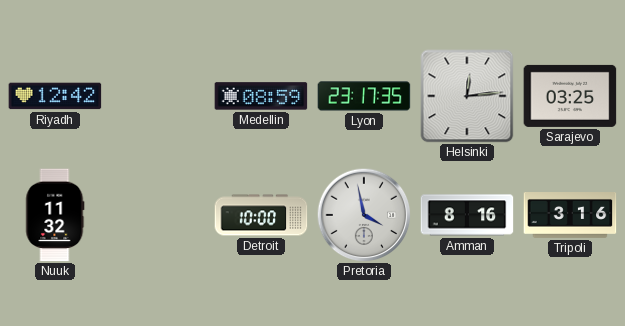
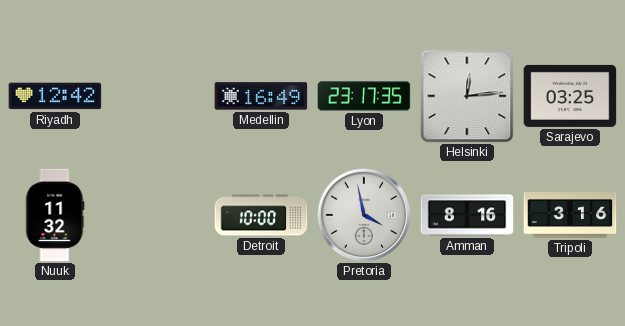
Medellin: 08:59 -> 16:49 (261, 96)
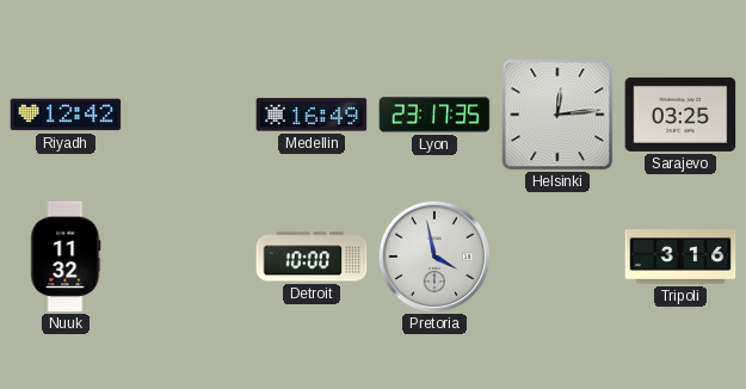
Amman: 8:16 -> none (467, 215)
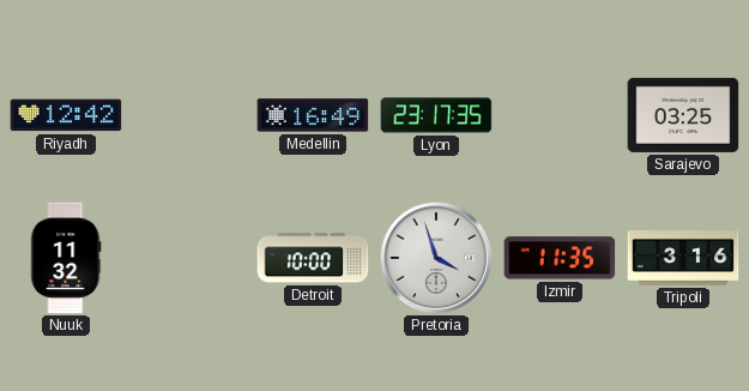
Helsinki: 12:14 -> none (557, 115)
Pretoria: 3:58 -> 3:57 (436, 258)
Izmir: none -> 11:35 (560, 258)
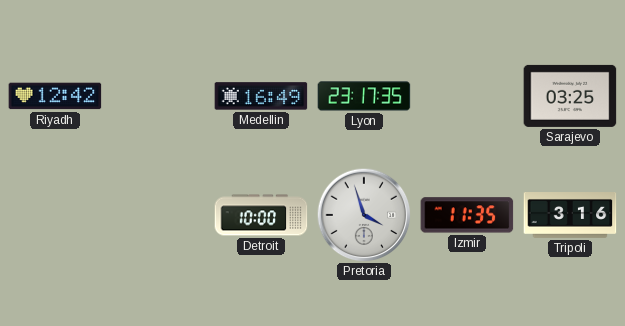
Nuuk: 11:32 -> none (66, 258)
